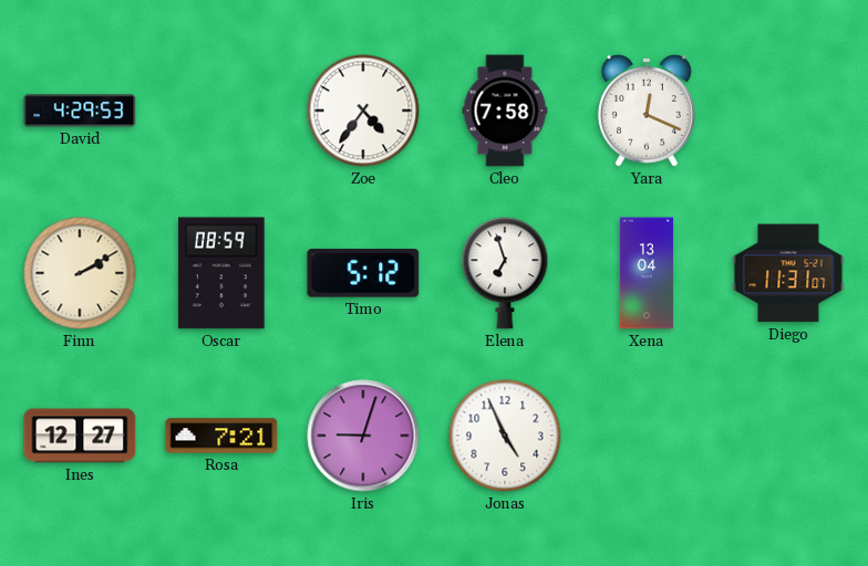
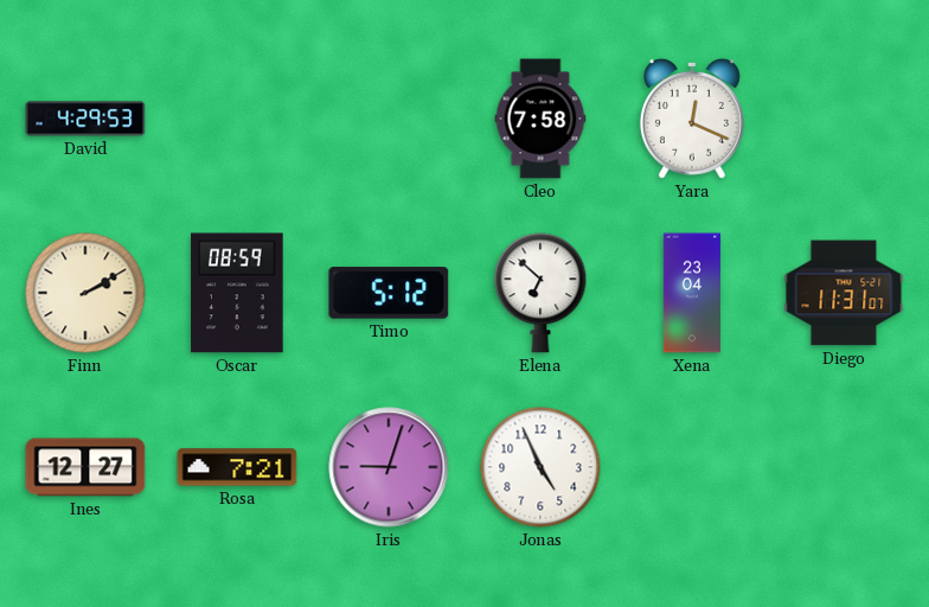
Zoe: 4:36 -> none (363, 111)
Elena: 6:57 -> 6:52 (540, 293)
Xena: 13:04 -> 23:04 (692, 293)
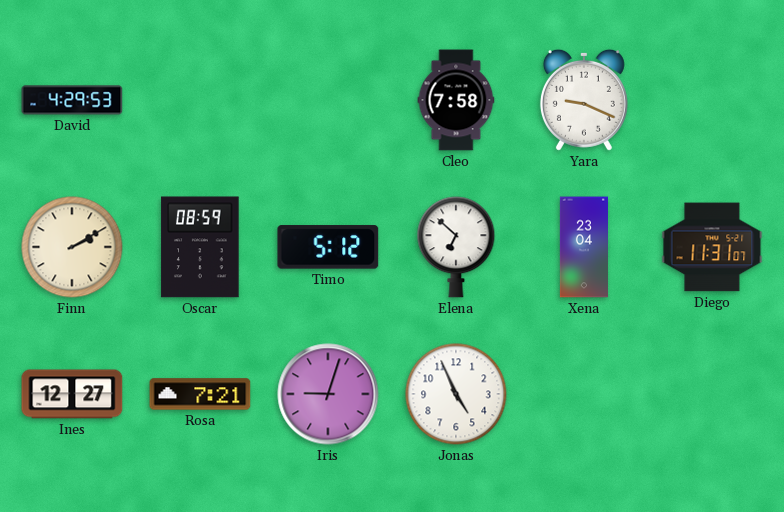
Yara: 12:19 -> 9:19 (584, 100)
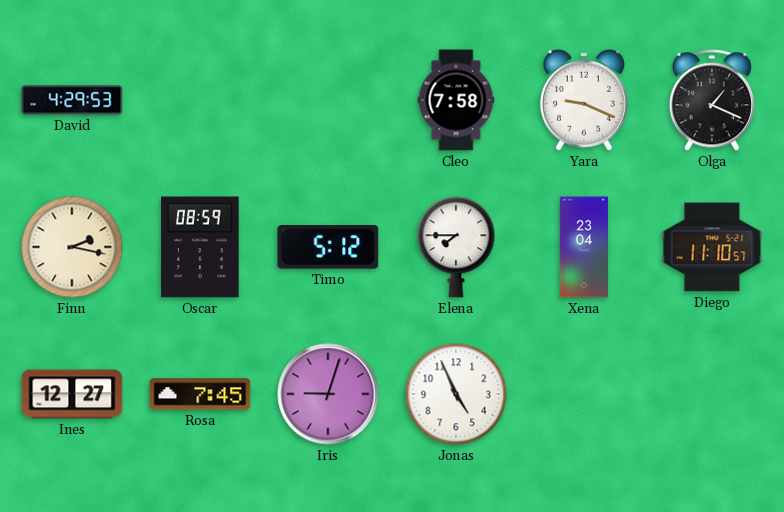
Olga: none -> 1:19 (712, 100)
Finn: 2:10 -> 2:17 (72, 247)
Elena: 6:52 -> 7:45 (456, 247)
Diego: 11:31 -> 11:10 (712, 247)
Rosa: 7:21 -> 7:45 (200, 394)
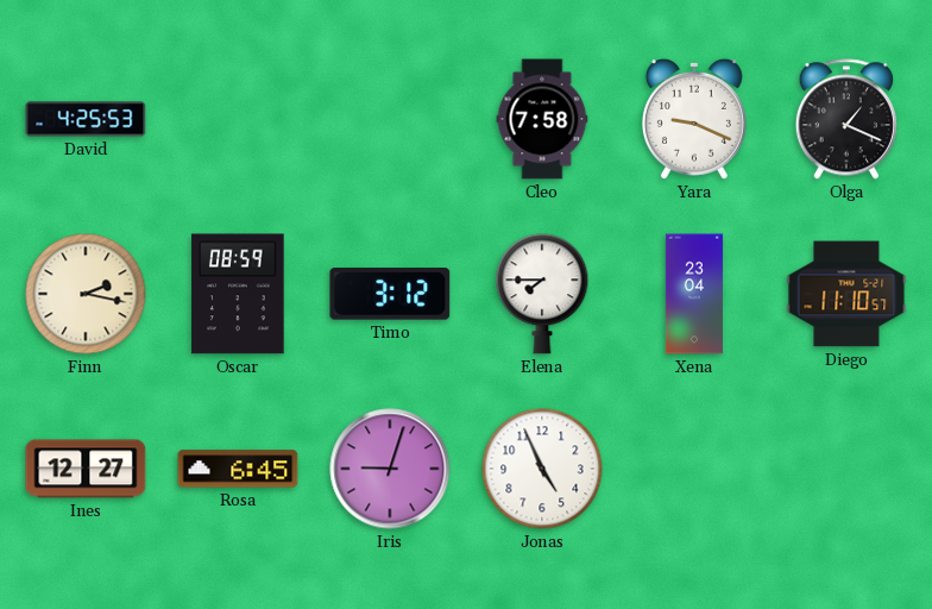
David: 4:29 -> 4:25 (86, 119)
Timo: 5:12 -> 3:12 (390, 294)
Rosa: 7:45 -> 6:45 (238, 469)
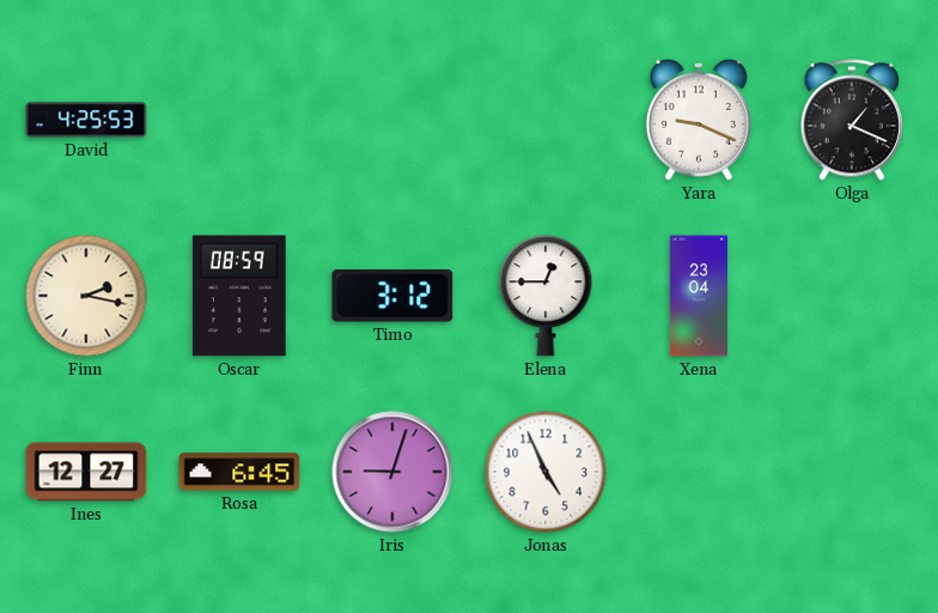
Cleo: 7:58 -> none (542, 119)
Elena: 7:45 -> 12:45 (546, 296)
Diego: 11:10 -> none (846, 294)
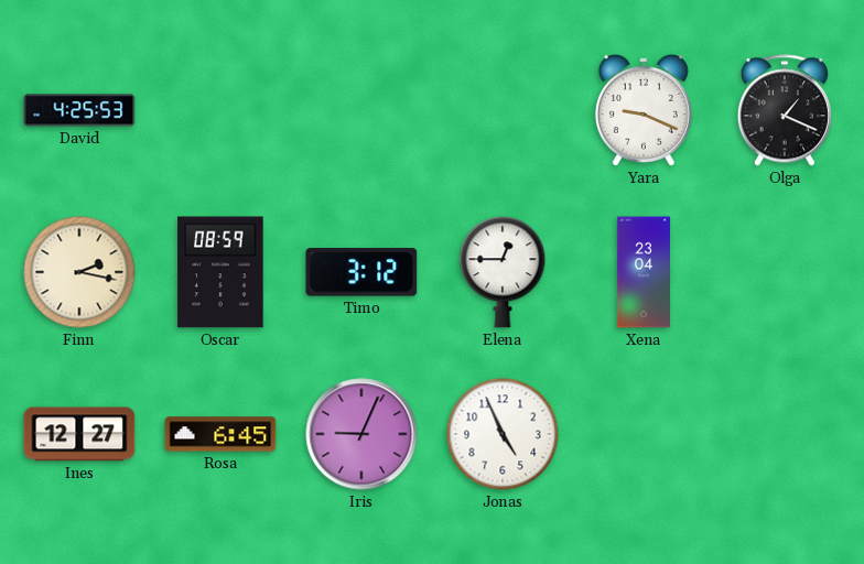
Iris: 9:03 -> 9:04 (361, 434)
